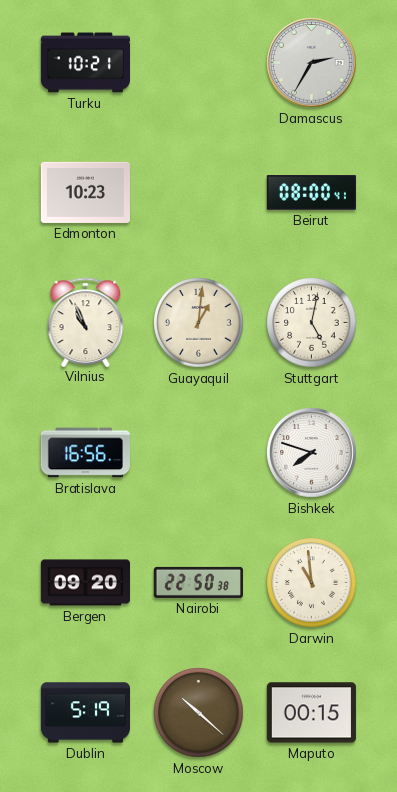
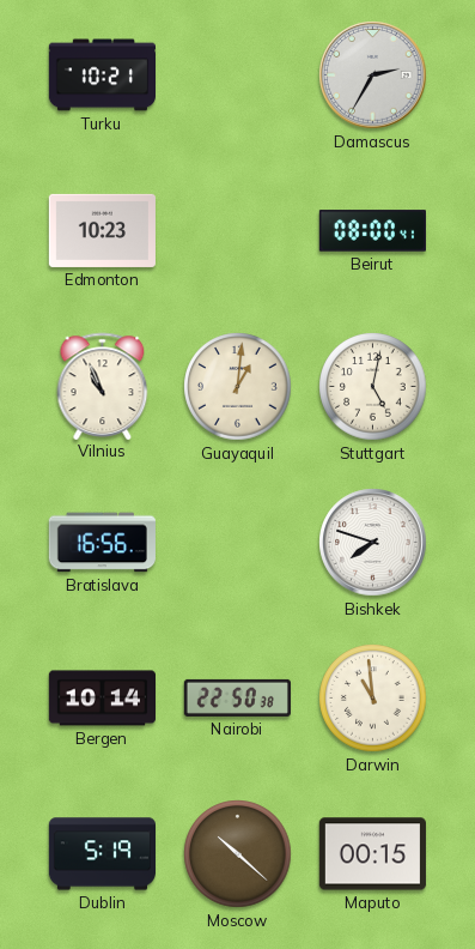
Bergen: 09:20 -> 10:14 (102, 699)
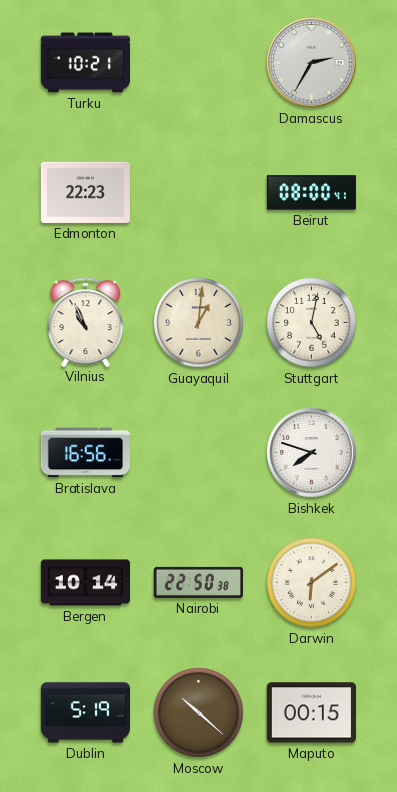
Edmonton: 10:23 -> 22:23 (85, 192)
Darwin: 10:59 -> 6:09 (312, 583)
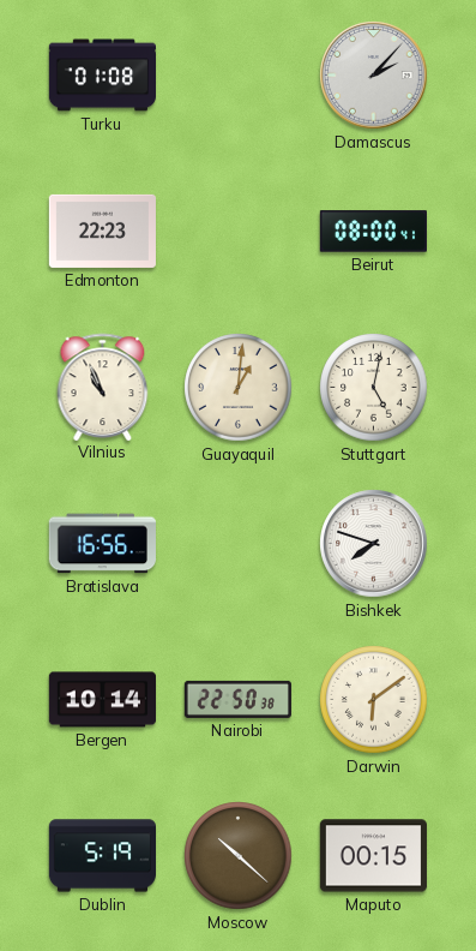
Turku: 10:21 -> 01:08 (102, 76)
Damascus: 2:35 -> 2:07 (374, 76)
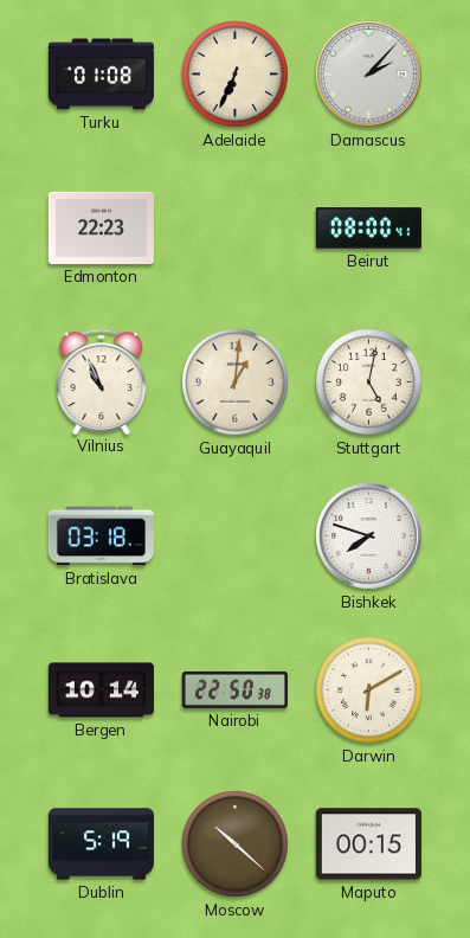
Adelaide: none -> 6:34 (236, 75)
Bratislava: 16:56 -> 03:18 (101, 537)
Darwin: 6:09 -> 6:10 (369, 690)
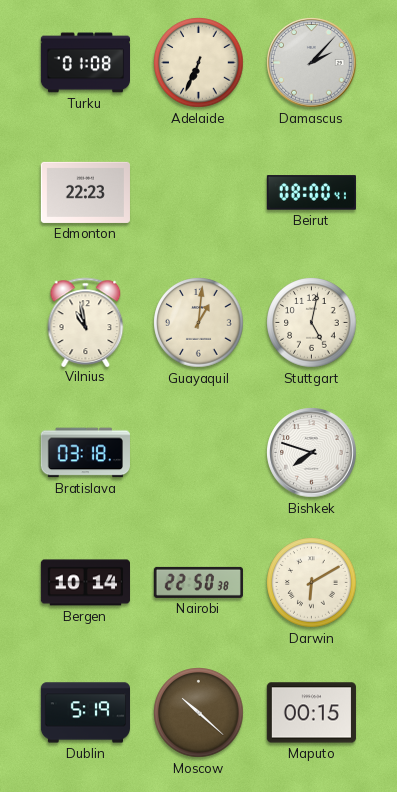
Vilnius: 10:56 -> 10:58 (86, 322)
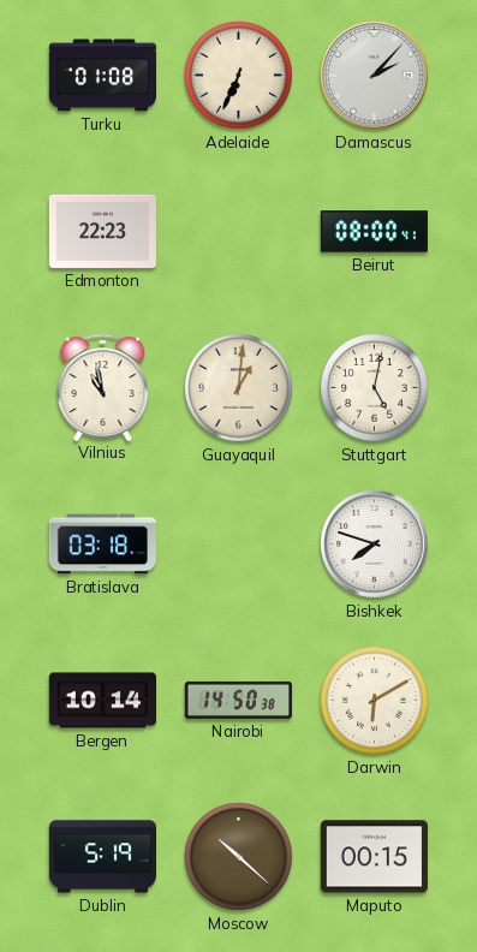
Nairobi: 22:50 -> 14:50 (238, 700)
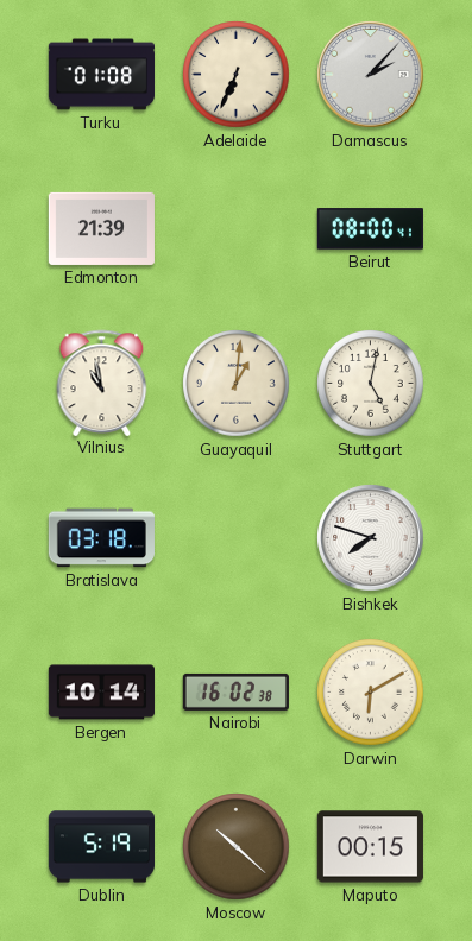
Edmonton: 22:23 -> 21:39 (101, 228)
Nairobi: 14:50 -> 16:02 (235, 691)
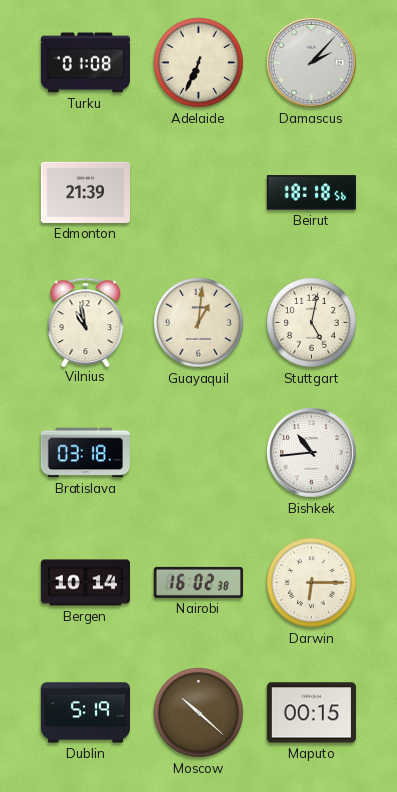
Beirut: 08:00 -> 18:18 (311, 193)
Bishkek: 7:48 -> 10:44 (312, 453)
Darwin: 6:10 -> 6:15 (312, 583)
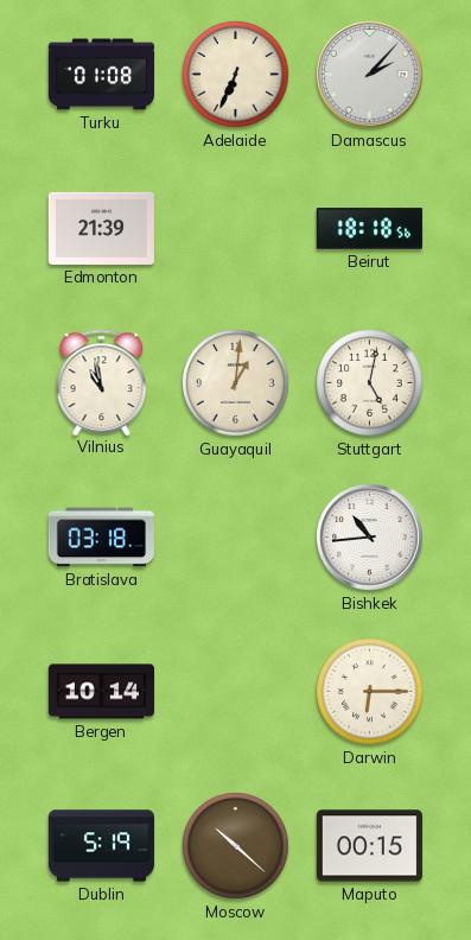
Nairobi: 16:02 -> none (198, 582)
